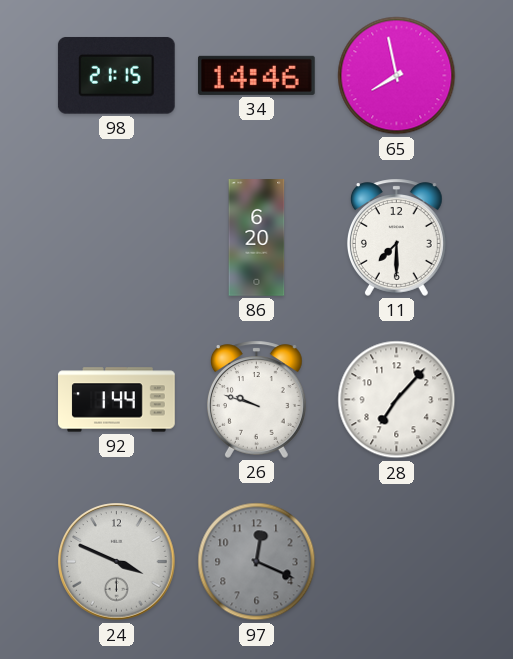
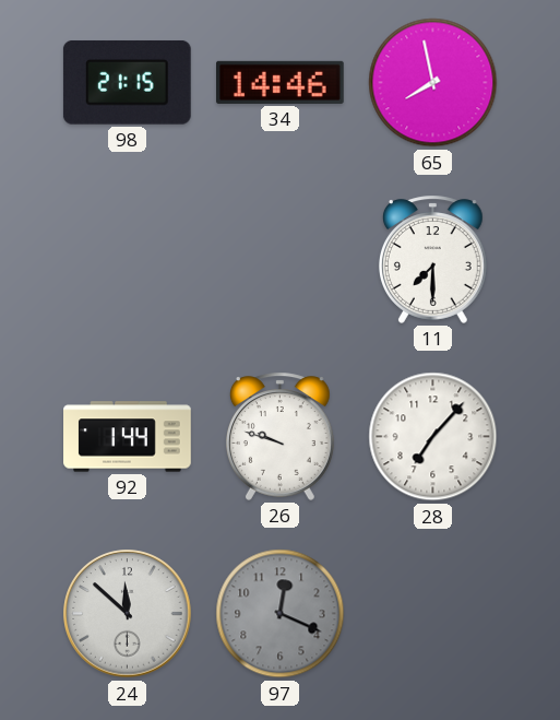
86: 6:20 -> none (257, 238)
24: 3:49 -> 11:52 (128, 614)
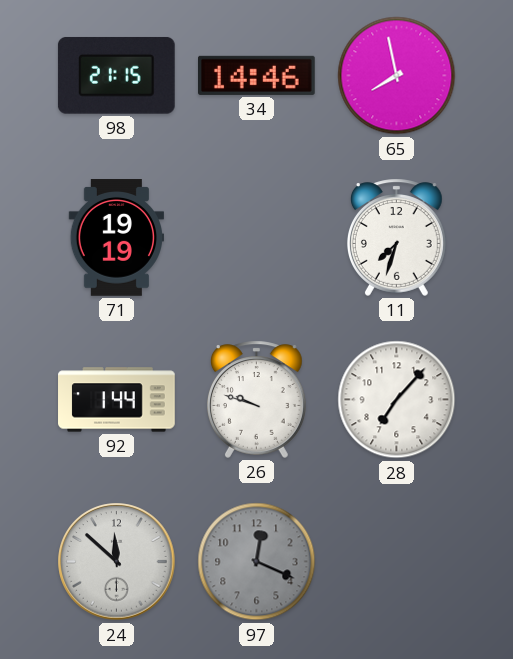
71: none -> 19:19 (116, 238)
11: 7:30 -> 7:33 (396, 237)
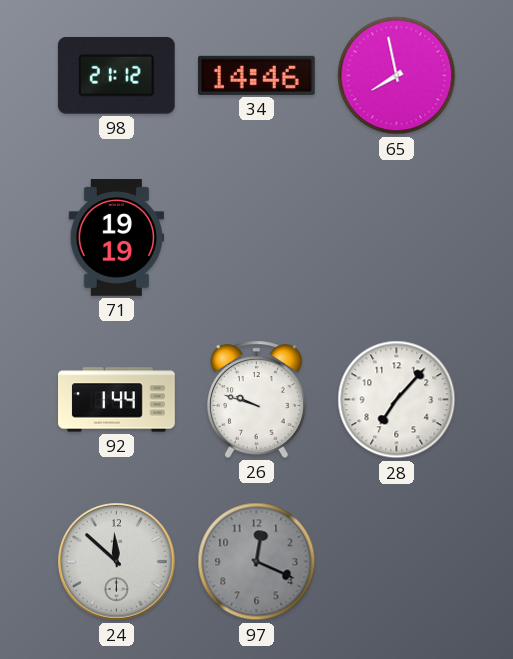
98: 21:15 -> 21:12 (116, 75)
11: 7:33 -> none (396, 237)
